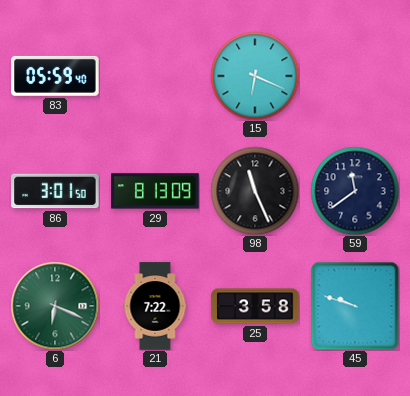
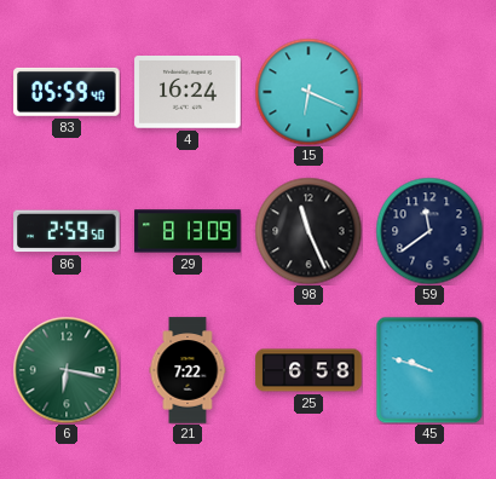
4: none -> 16:24 (188, 93)
86: 3:01 -> 2:59 (67, 231)
6: 6:19 -> 6:17 (67, 370)
25: 3:58 -> 6:58 (308, 370)
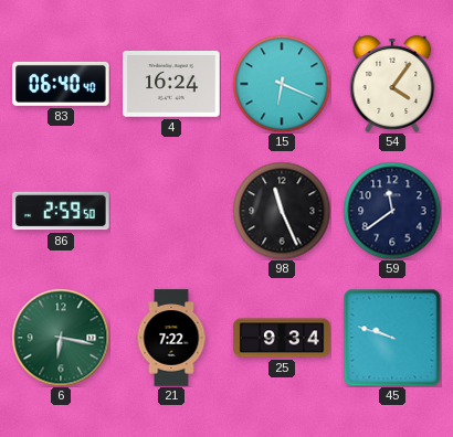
83: 05:59 -> 06:40 (61, 84)
54: none -> 4:06 (392, 84)
29: 8:13 -> none (188, 231)
25: 6:58 -> 9:34 (282, 338)
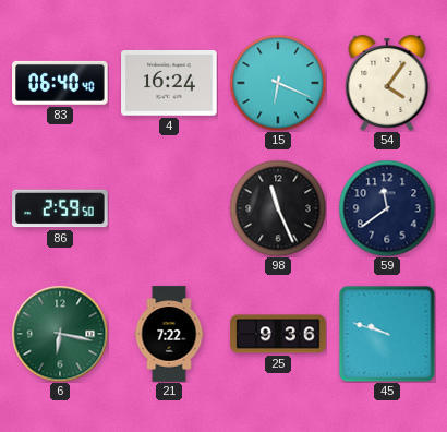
25: 9:34 -> 9:36 (278, 334)
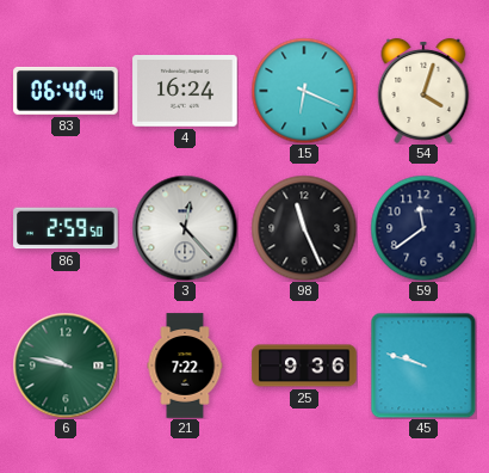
54: 4:06 -> 4:03 (423, 91)
3: none -> 12:23 (185, 228)
6: 6:17 -> 9:47 (66, 365)
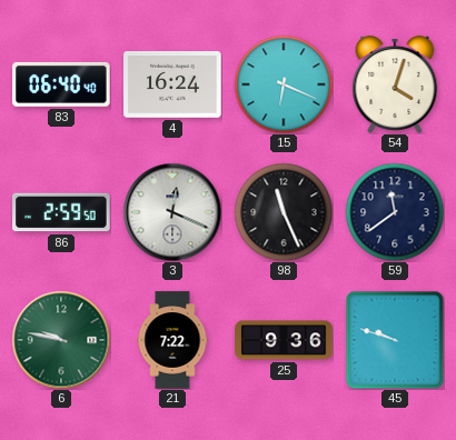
3: 12:23 -> 12:19 (172, 212)
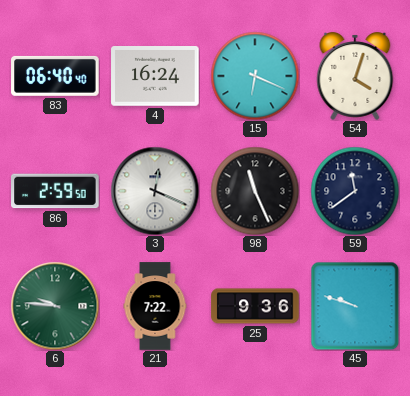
6: 9:47 -> 9:46 (55, 306)
